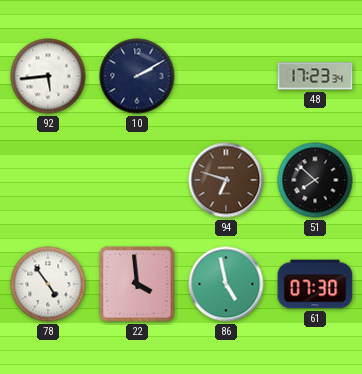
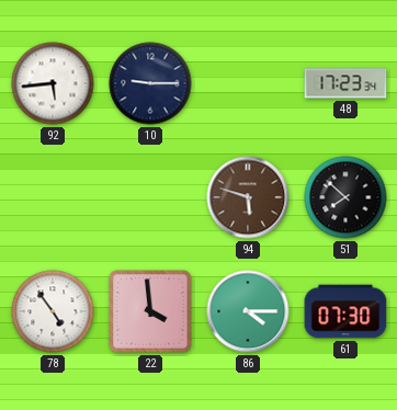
10: 2:10 -> 9:15 (150, 83)
94: 6:48 -> 5:48 (248, 197)
86: 4:58 -> 4:15 (248, 311)
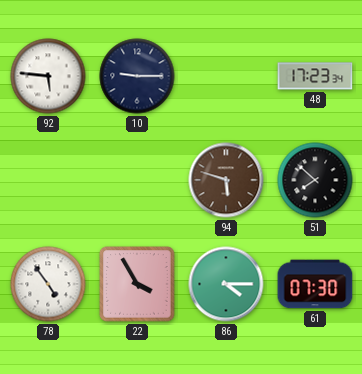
92: 5:44 -> 5:46 (48, 76)
22: 3:59 -> 3:55 (137, 284)
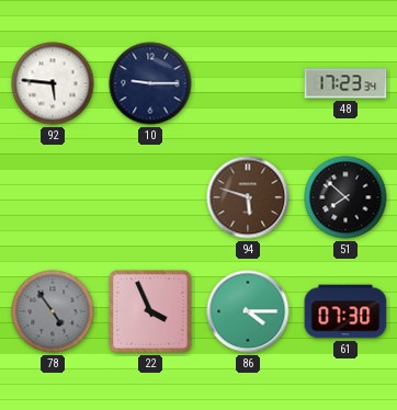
78 dial: white -> grey (53, 311)
22: 3:55 -> 3:56 (150, 311)
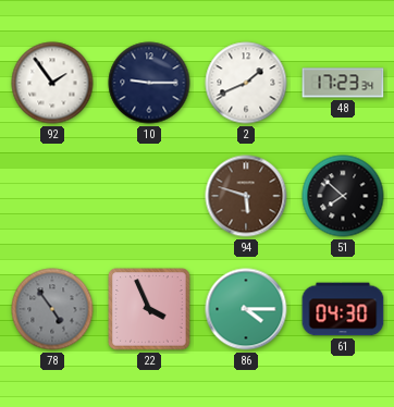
92: 5:46 -> 1:54 (52, 83)
2: none -> 1:41 (246, 83)
61: 07:30 -> 04:30 (343, 309)
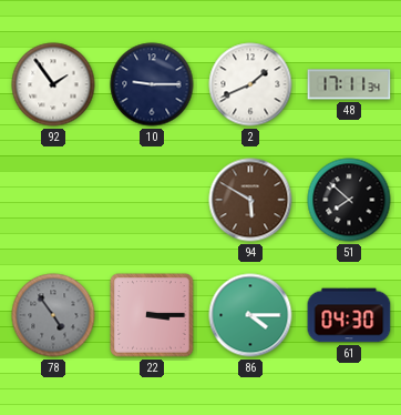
48: 17:23 -> 17:11 (349, 84)
94: 5:48 -> 5:50 (250, 200)
22: 3:56 -> 3:15 (152, 315)
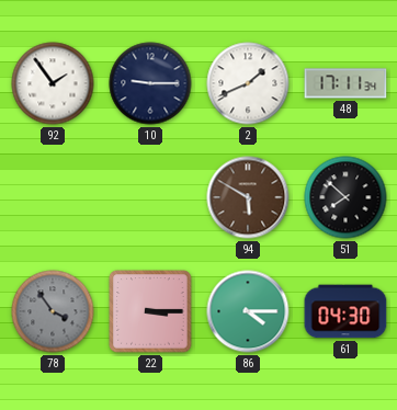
78: 4:54 -> 3:54 (53, 311)
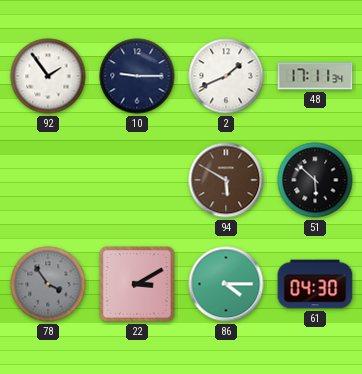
51: 7:52 -> 5:52 (315, 180)
22: 3:15 -> 3:10 (137, 284)
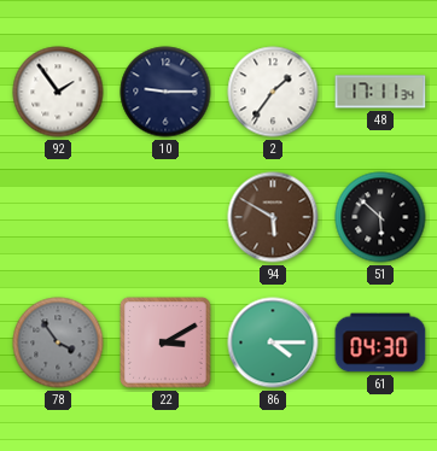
2: 1:41 -> 1:36 (273, 92)
